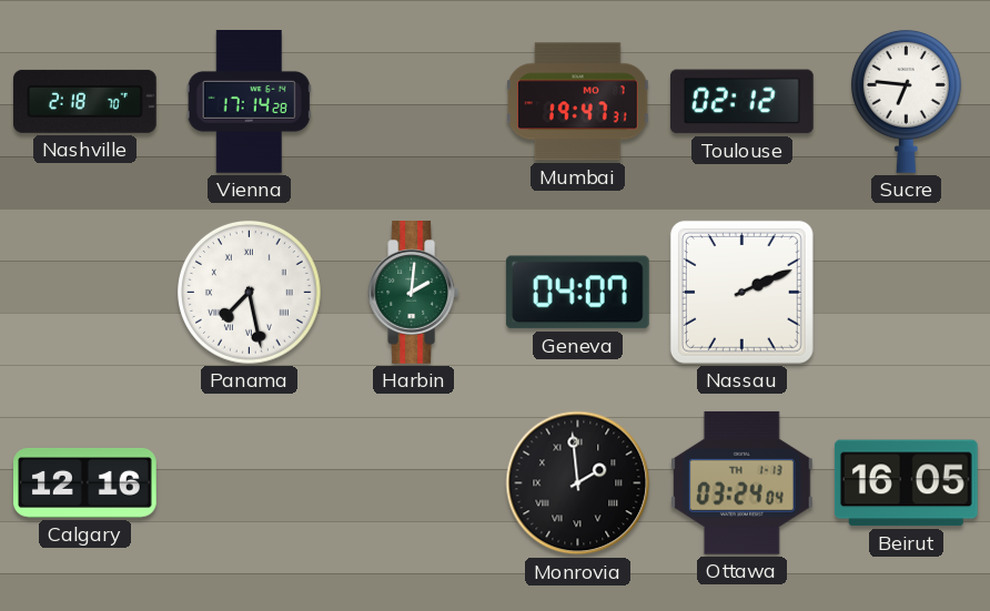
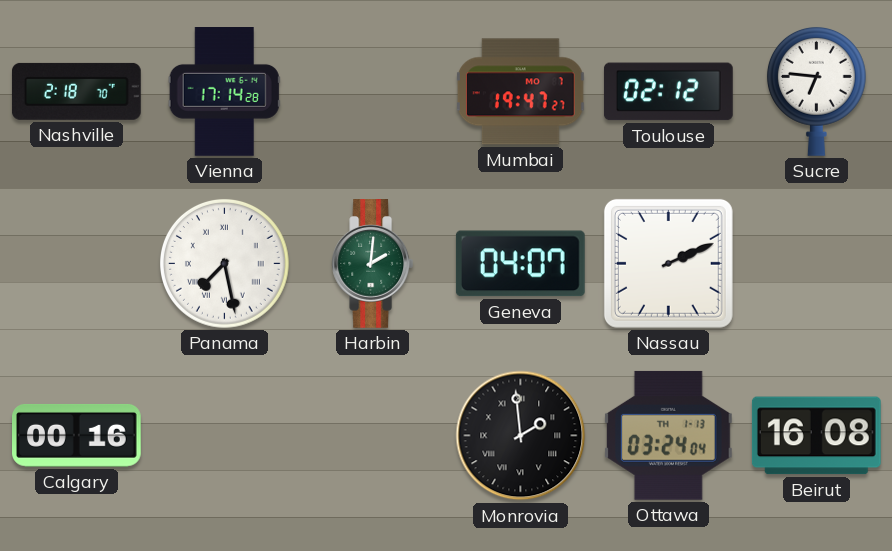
Mumbai: 19:47:31 -> 19:47:27 (520, 92)
Calgary: 12:16 -> 00:16 (77, 436)
Beirut: 16:05 -> 16:08 (816, 436)
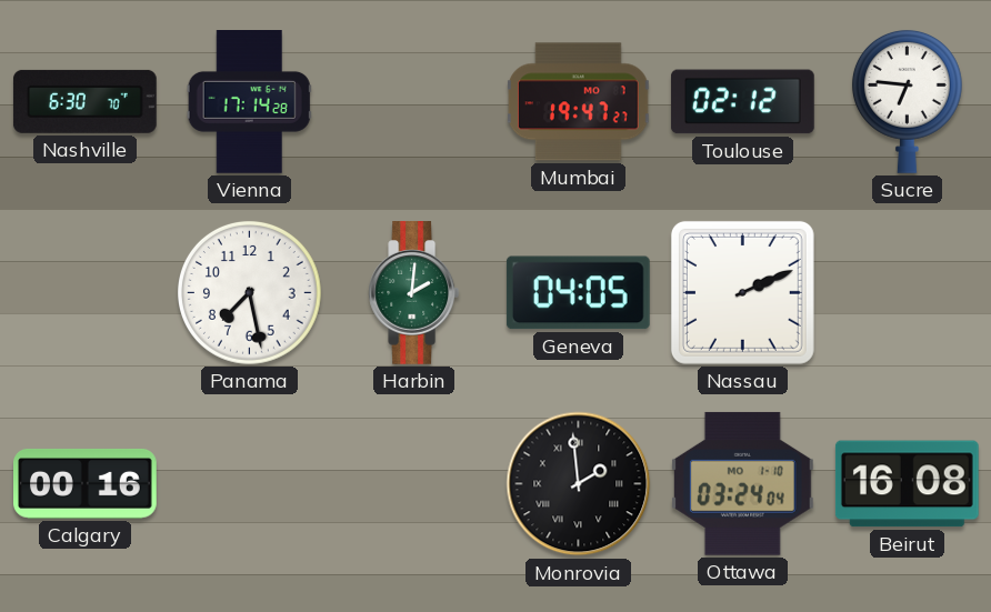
Nashville: 2:18 -> 6:30 (84, 101)
Panama numerals: Roman -> Arabic (249, 292)
Geneva: 04:07 -> 04:05 (578, 293)
Ottawa date: TH 1-13 -> MO 1-10 (742, 483)
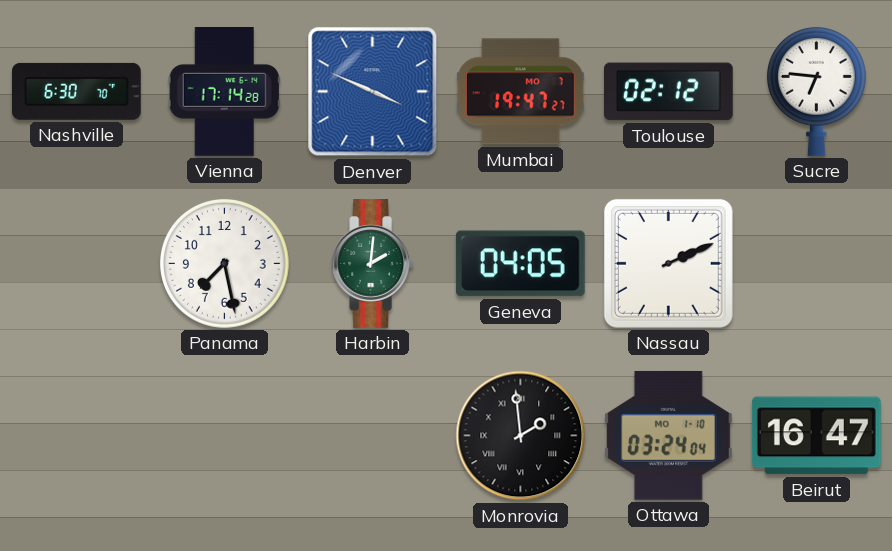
Denver: none -> 3:49 (373, 92)
Calgary: 00:16 -> none (86, 484)
Beirut: 16:08 -> 16:47 (816, 436)
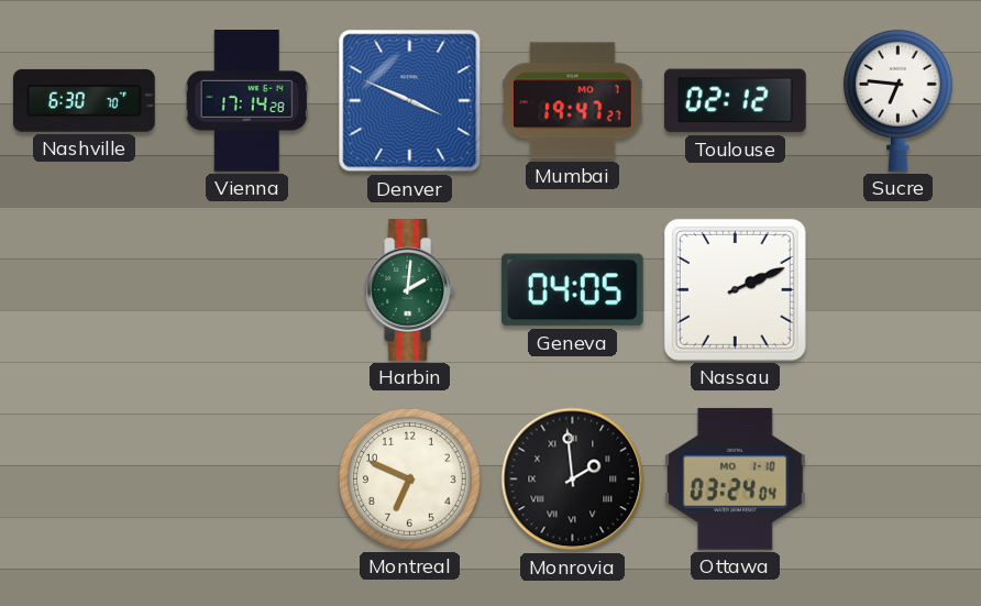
Panama: 7:28 -> none (224, 263)
Montreal: none -> 6:49 (409, 478)
Beirut: 16:47 -> none (816, 436)
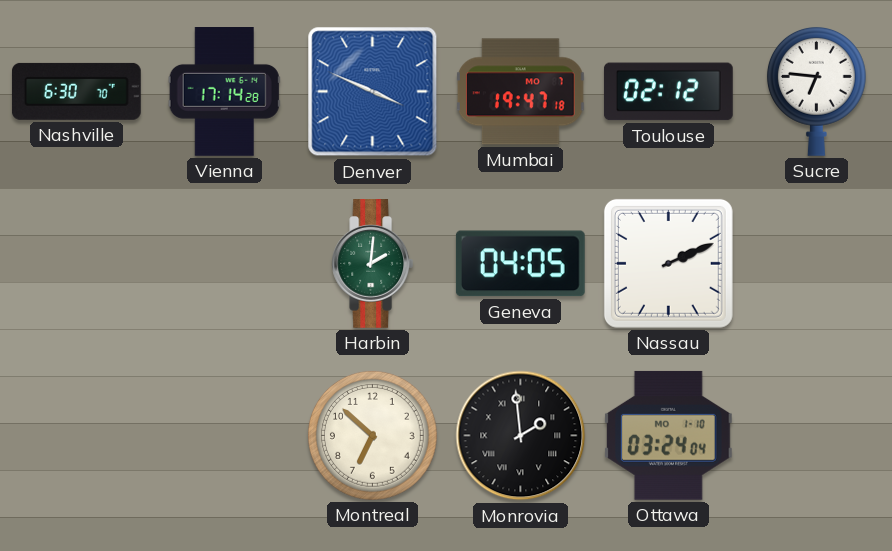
Mumbai: 19:47:27 -> 19:47:18 (520, 92)
Montreal: 6:49 -> 6:52 (372, 435)
